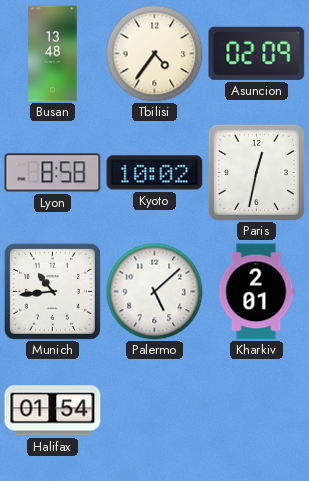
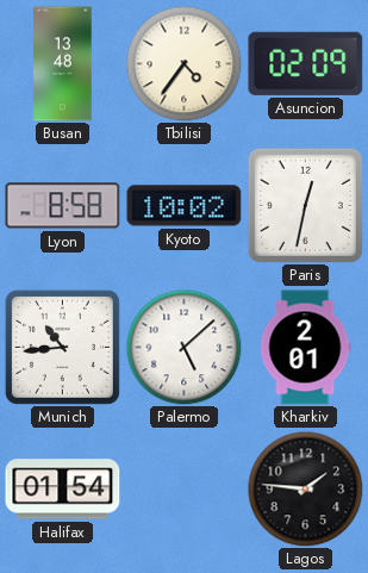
Lagos: none -> 1:46 (305, 488)
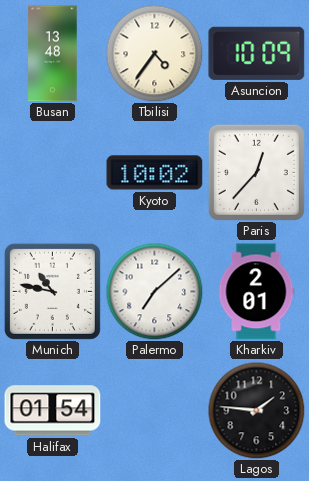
Asuncion: 02:09 -> 10:09 (257, 53)
Lyon: 8:58 -> none (63, 206)
Paris: 12:32 -> 12:37 (256, 172)
Munich: 10:44 -> 10:47 (52, 291)
Palermo: 5:08 -> 7:08 (154, 291)
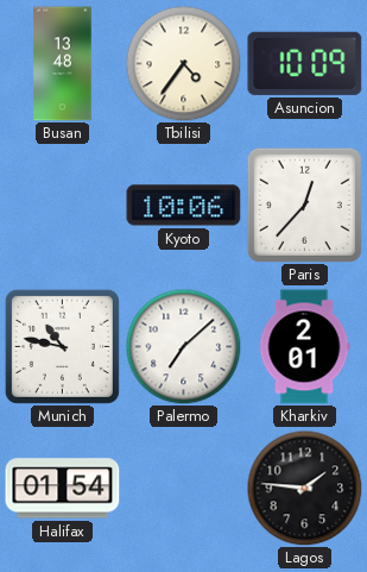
Kyoto: 10:02 -> 10:06 (184, 206)
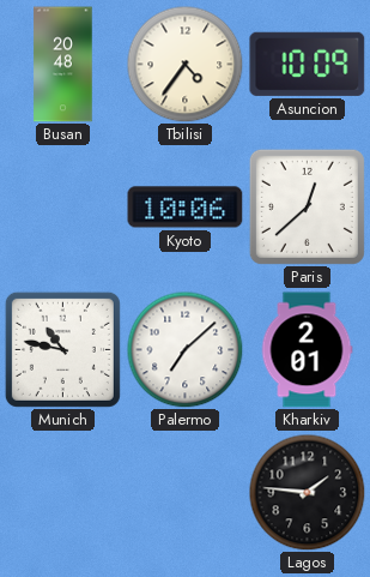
Busan: 13:48 -> 20:48 (63, 65)
Paris: 12:37 -> 12:38 (307, 206)
Halifax: 01:54 -> none (63, 489)
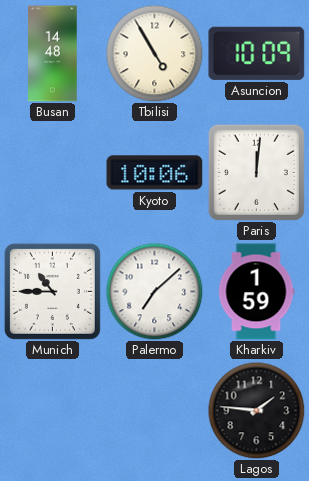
Busan: 20:48 -> 14:48 (53, 54)
Tbilisi: 4:36 -> 4:55 (154, 53)
Paris: 12:38 -> 12:01 (256, 172)
Munich: 10:47 -> 10:45 (52, 291)
Kharkiv: 2:01 -> 1:59 (256, 292)
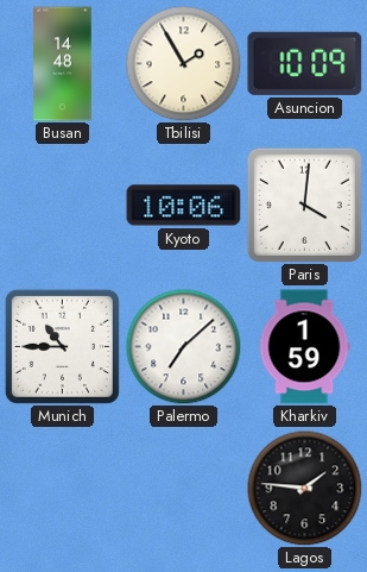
Tbilisi: 4:55 -> 1:55 (183, 63)
Paris: 12:01 -> 4:01 (304, 205)
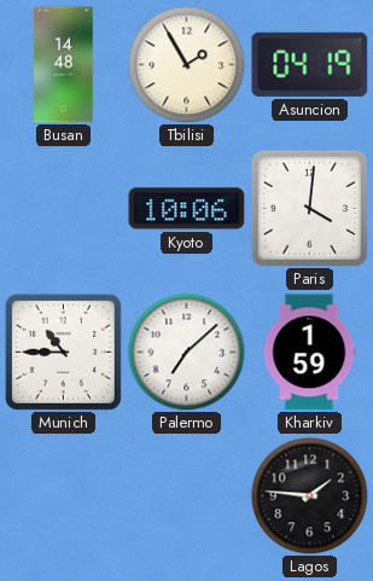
Asuncion: 10:09 -> 04:19 (310, 64)
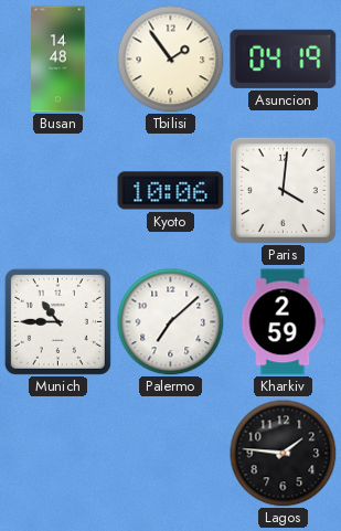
Tbilisi: 1:55 -> 1:54 (170, 59)
Kharkiv: 1:59 -> 2:59 (283, 322)
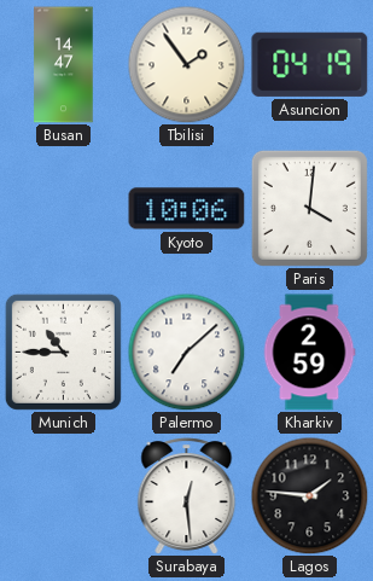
Busan: 14:48 -> 14:47 (64, 65)
Surabaya: none -> 12:29 (187, 496)
